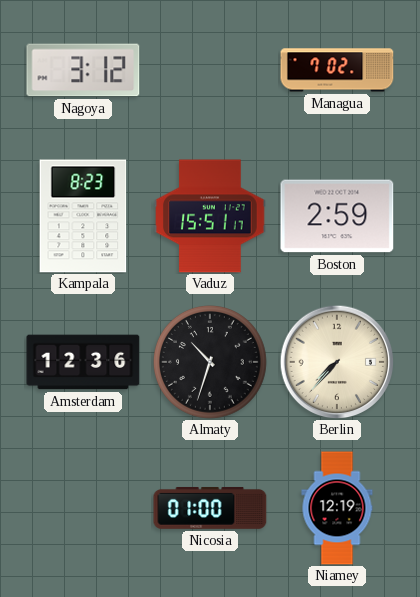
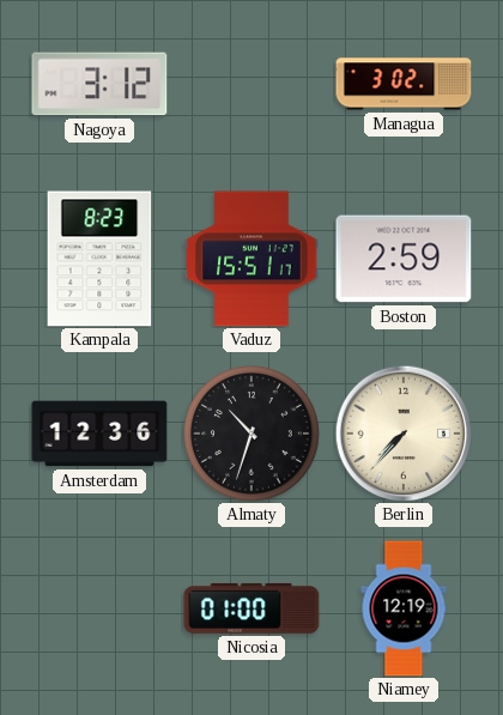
Managua: 7:02 -> 3:02 (404, 84)
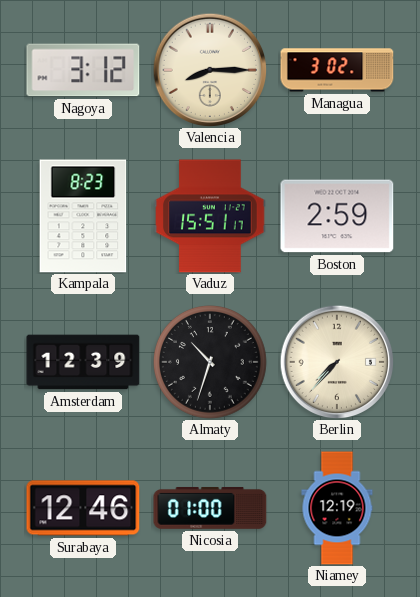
Valencia: none -> 8:15 (210, 70)
Amsterdam: 12:36 -> 12:39 (83, 362)
Surabaya: none -> 12:46 (83, 508)
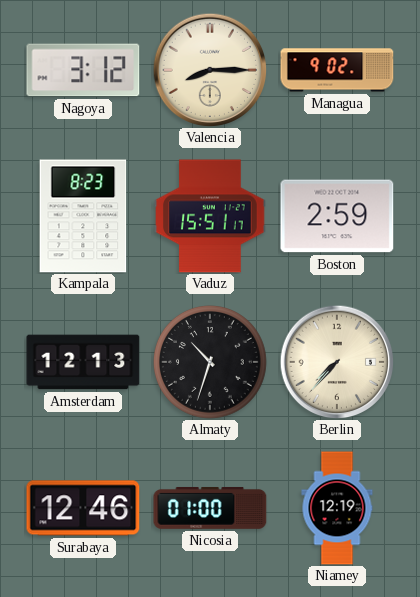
Managua: 3:02 -> 9:02 (337, 70)
Amsterdam: 12:39 -> 12:13 (83, 362)
